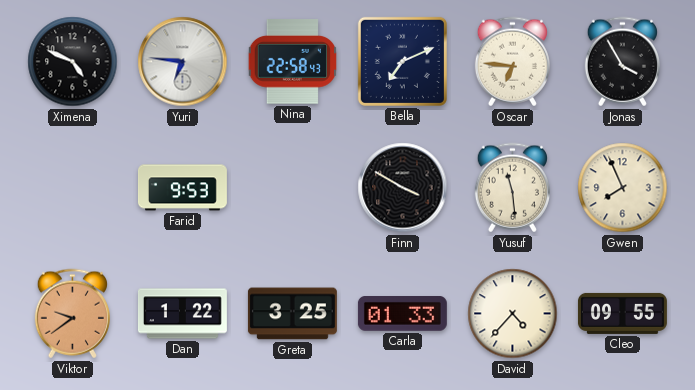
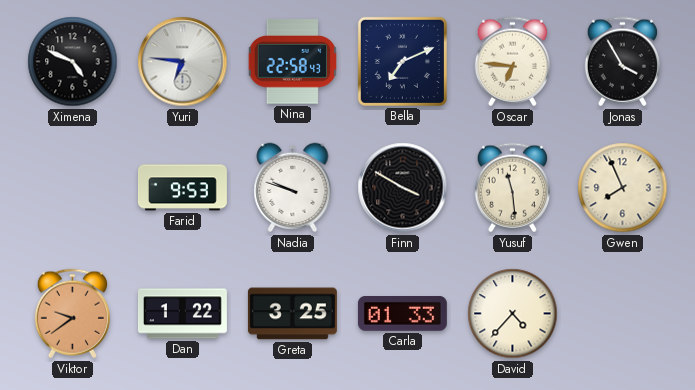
Nadia: none -> 9:48 (293, 188)
Cleo: 09:55 -> none (622, 313)
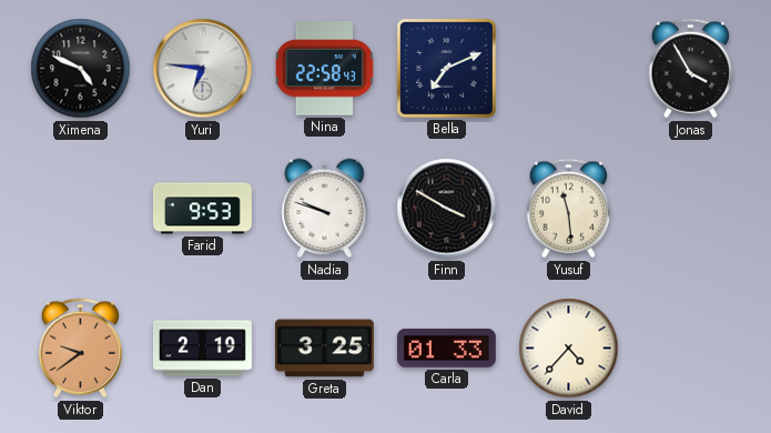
Oscar: 6:46 -> none (512, 62)
Gwen: 7:56 -> none (623, 188)
Dan: 1:22 -> 2:19 (202, 349)
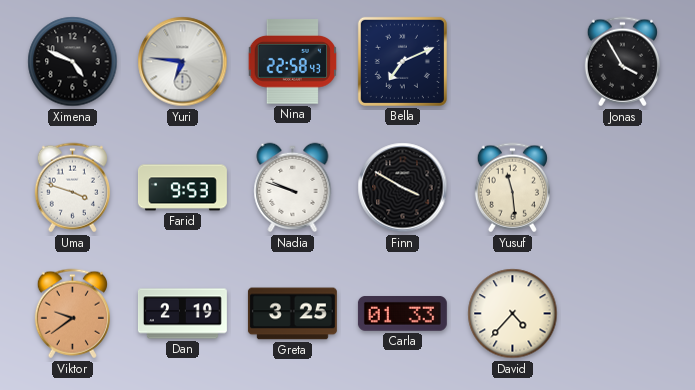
Uma: none -> 3:48 (72, 188)
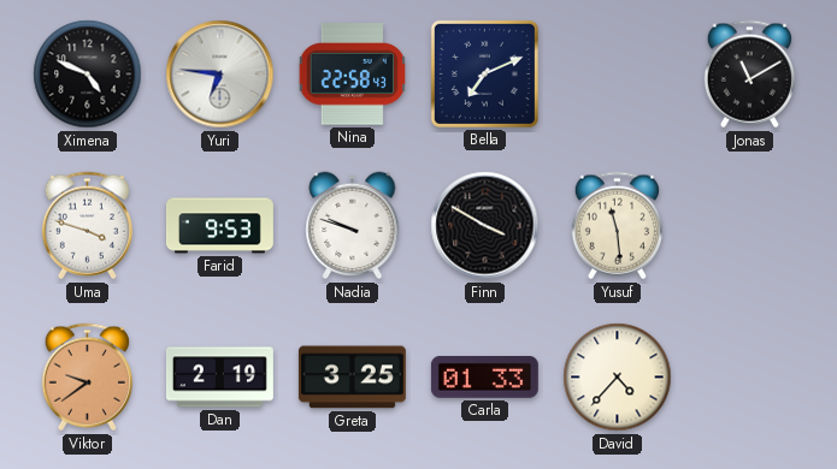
Jonas: 3:55 -> 11:10 (749, 75)
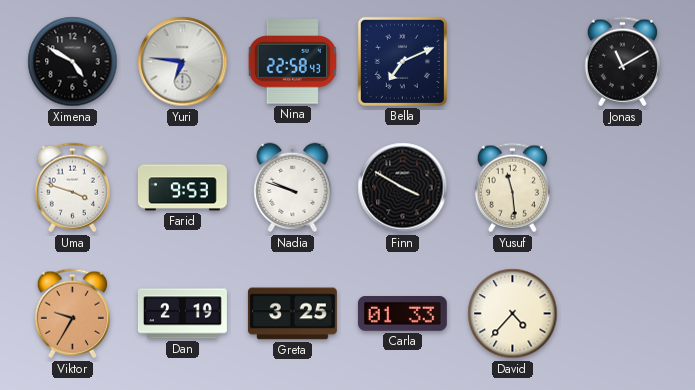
Ximena: 4:49 -> 4:50 (73, 62)
Viktor: 9:39 -> 9:35 (72, 314)
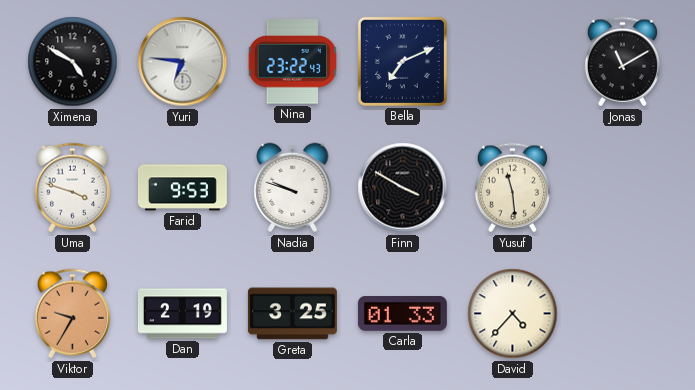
Nina: 22:58 -> 23:22 (292, 62)
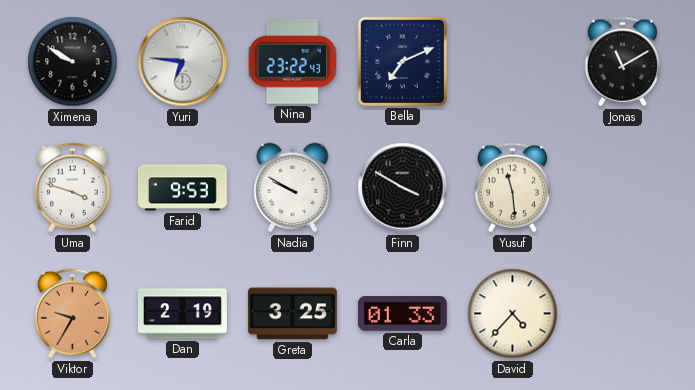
Ximena: 4:50 -> 9:50 (73, 62)
Nadia: 9:48 -> 9:50 (293, 188)
